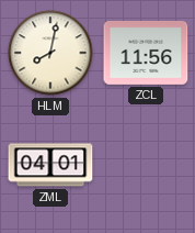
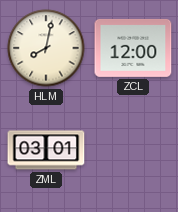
ZCL: 11:56 -> 12:00 (133, 48)
ZML: 04:01 -> 03:01 (46, 150)
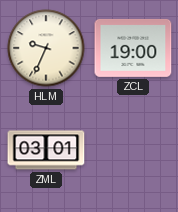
HLM: 8:02 -> 9:34 (46, 48)
ZCL: 12:00 -> 19:00 (133, 48)
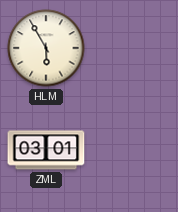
HLM: 9:34 -> 5:55 (46, 48)
ZCL: 19:00 -> none (133, 48)
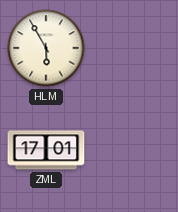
ZML: 03:01 -> 17:01 (46, 150)
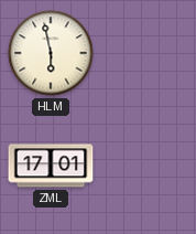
HLM: 5:55 -> 5:58 (51, 53)
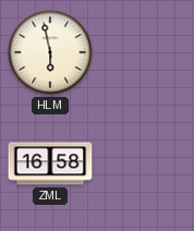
ZML: 17:01 -> 16:58 (50, 163)
